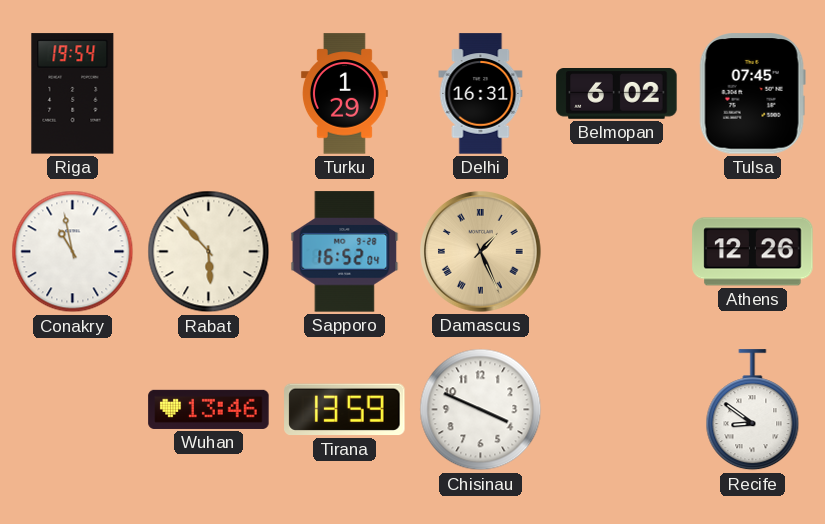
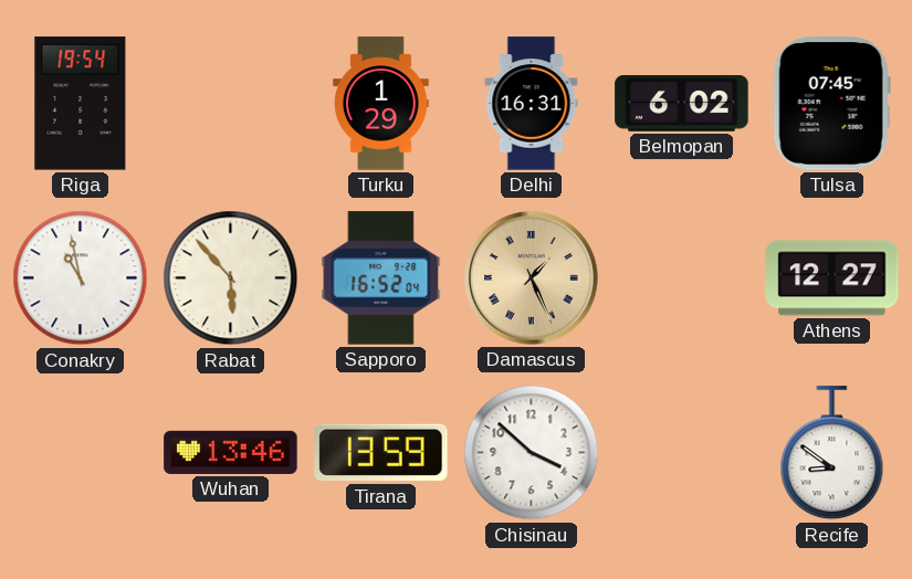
Athens: 12:26 -> 12:27 (832, 278)
Chisinau: 3:49 -> 3:52 (532, 453)
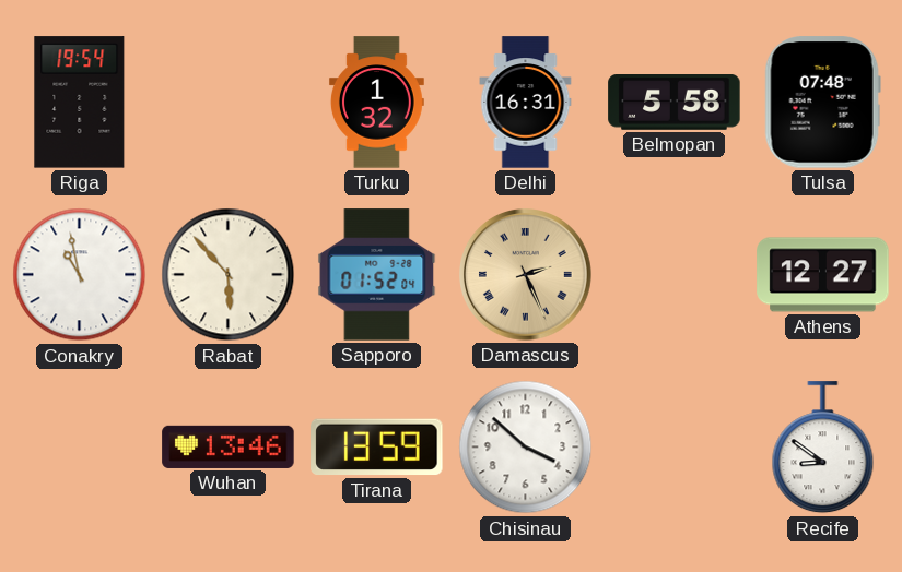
Turku: 1:29 -> 1:32 (376, 103)
Belmopan: 6:02 -> 5:58 (675, 103)
Tulsa: 07:45 -> 07:48 (822, 103)
Sapporo: 16:52 -> 01:52 (377, 275)
Damascus: 1:26 -> 2:26 (526, 275)
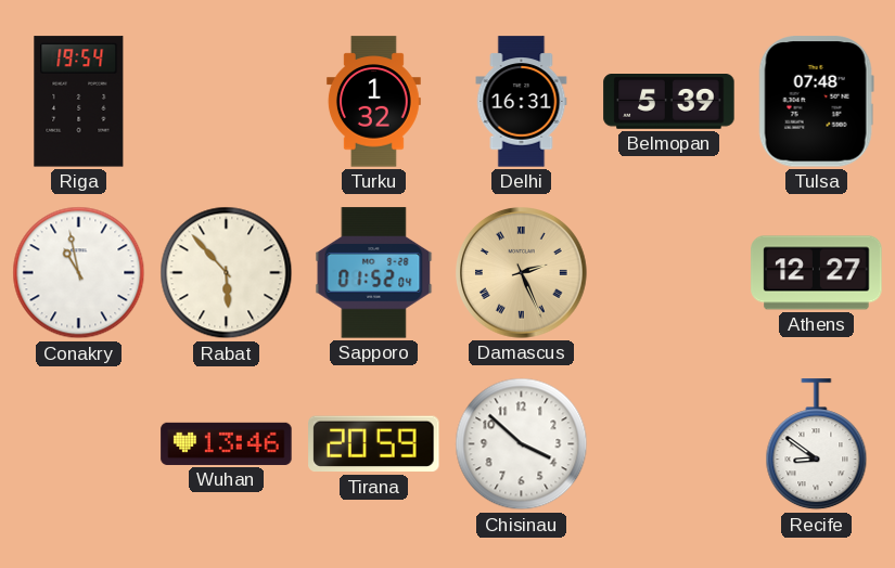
Belmopan: 5:58 -> 5:39 (669, 102)
Tirana: 13:59 -> 20:59 (374, 444)
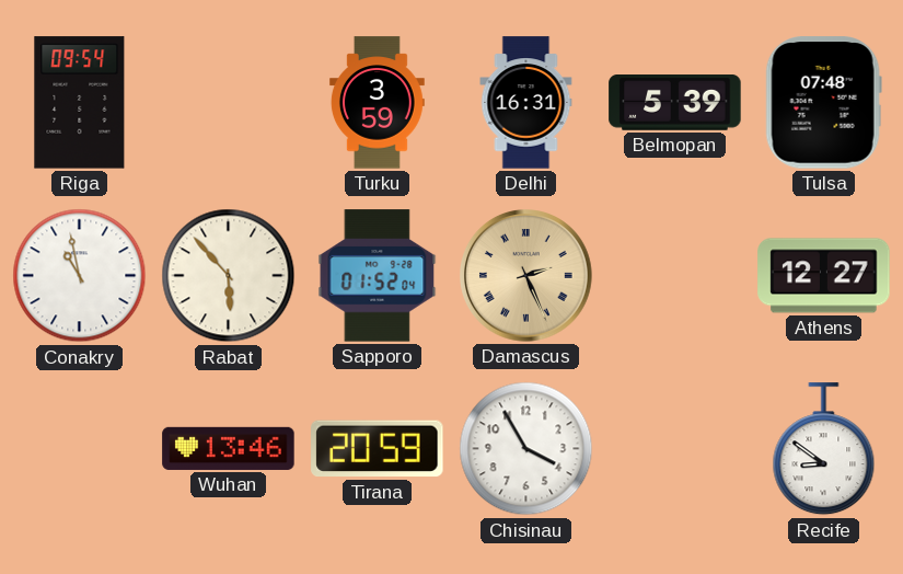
Riga: 19:54 -> 09:54 (80, 103)
Turku: 1:32 -> 3:59 (377, 103)
Chisinau: 3:52 -> 3:55 (526, 449)
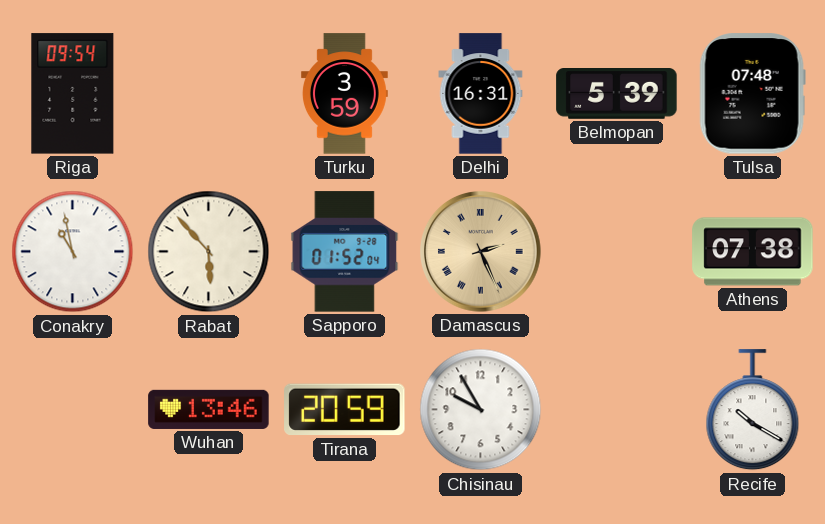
Athens: 12:27 -> 07:38 (753, 252)
Chisinau: 3:55 -> 9:55 (481, 410)
Recife: 8:51 -> 10:20 (753, 410)
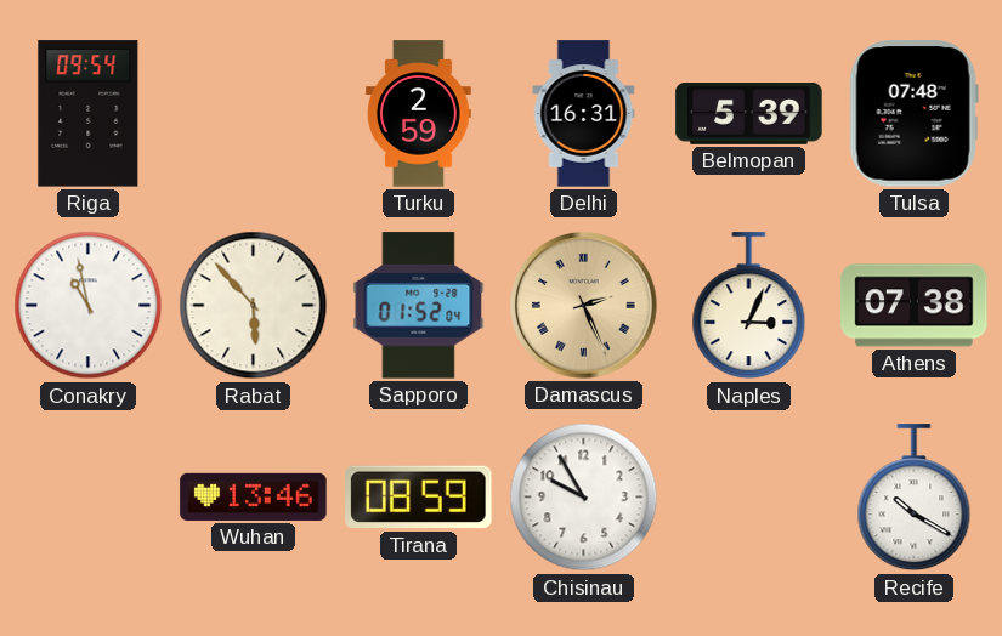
Turku: 3:59 -> 2:59 (418, 114)
Naples: none -> 3:04 (749, 306)
Tirana: 20:59 -> 08:59 (419, 498)
